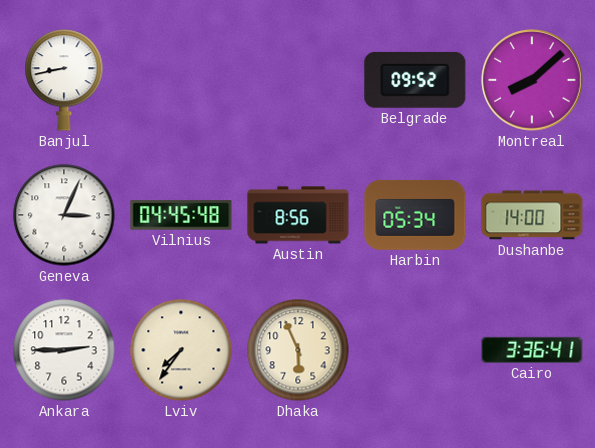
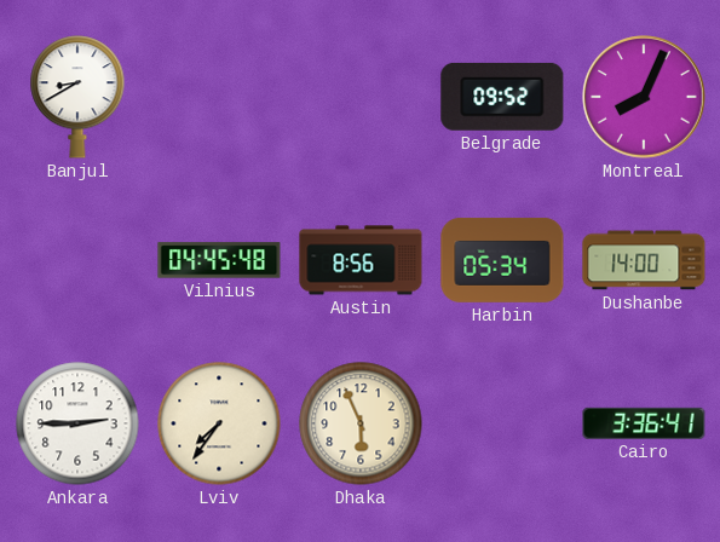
Banjul: 8:43 -> 8:40 (77, 97)
Montreal: 8:08 -> 8:04 (644, 97)
Geneva: 3:04 -> none (64, 215)
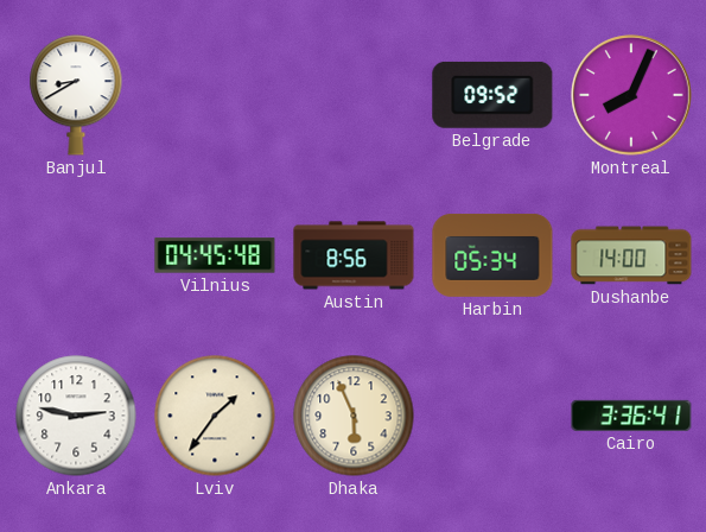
Ankara: 2:45 -> 2:47 (76, 416)
Lviv: 7:36 -> 1:36 (215, 416)
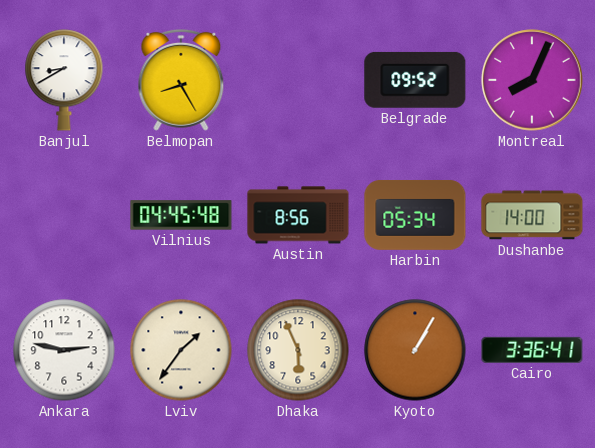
Belmopan: none -> 8:25 (181, 80)
Kyoto: none -> 1:05 (415, 350)
